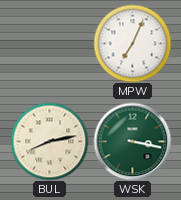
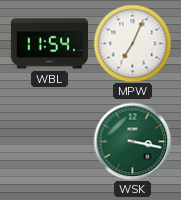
WBL: none -> 11:54 (49, 44)
BUL: 8:13 -> none (49, 141)
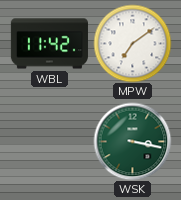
WBL: 11:54 -> 11:42 (49, 44)
MPW: 7:04 -> 7:09 (132, 43)
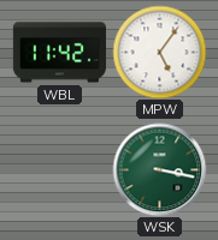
MPW: 7:09 -> 5:06 (159, 52)
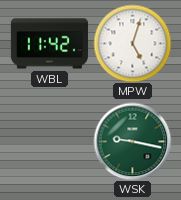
MPW: 5:06 -> 5:03 (132, 43)
WSK: 3:17 -> 9:17 (132, 141)
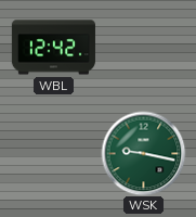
WBL: 11:42 -> 12:42 (53, 48)
MPW: 5:03 -> none (132, 43)
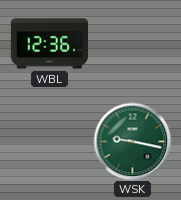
WBL: 12:42 -> 12:36 (49, 44)
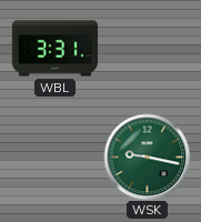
WBL: 12:36 -> 3:31 (54, 49)
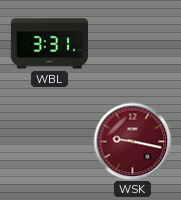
WSK dial: green -> burgundy (132, 141)
